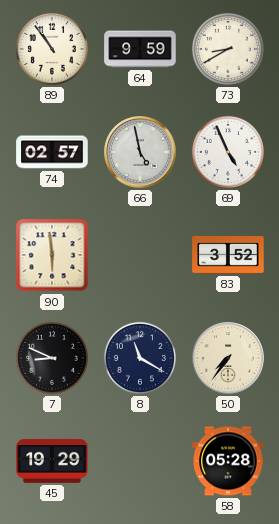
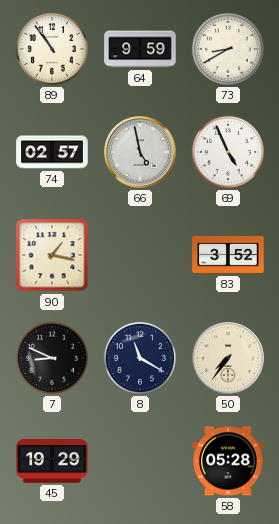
90: 5:59 -> 1:17 (52, 255)
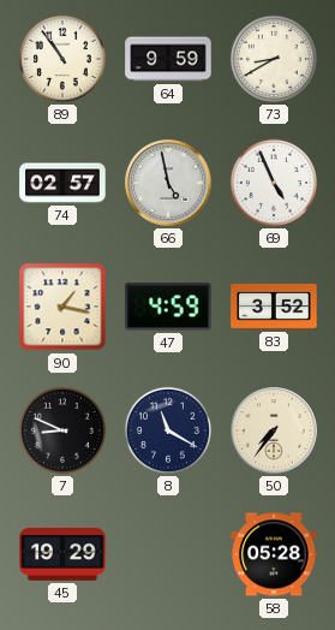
47: none -> 4:59 (168, 307)
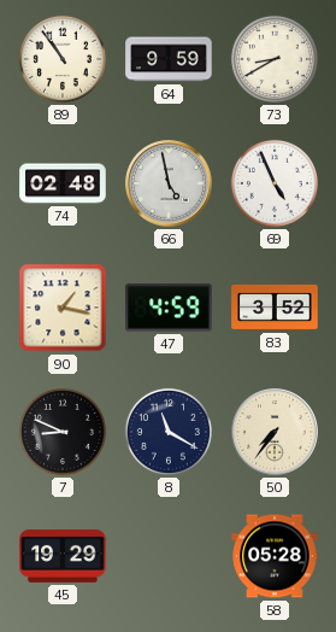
74: 02:57 -> 02:48 (63, 183)
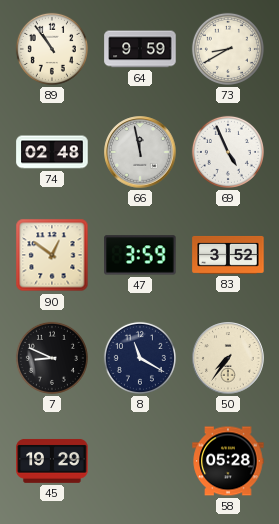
66: 4:58 -> 11:58 (140, 152)
90: 1:17 -> 12:51 (52, 255)
47: 4:59 -> 3:59 (140, 255)
